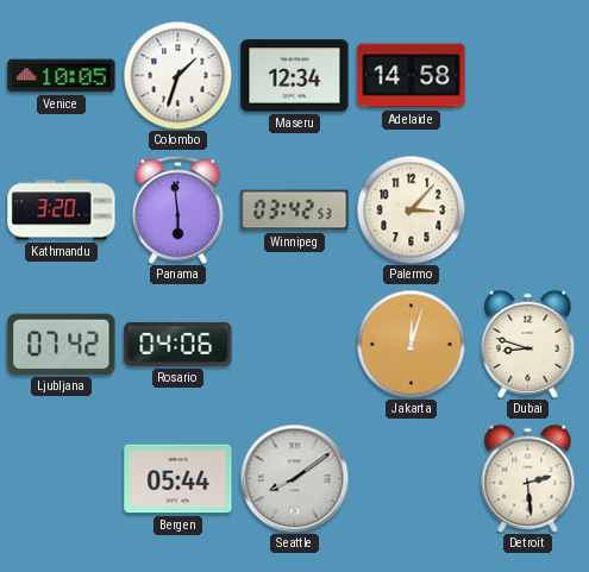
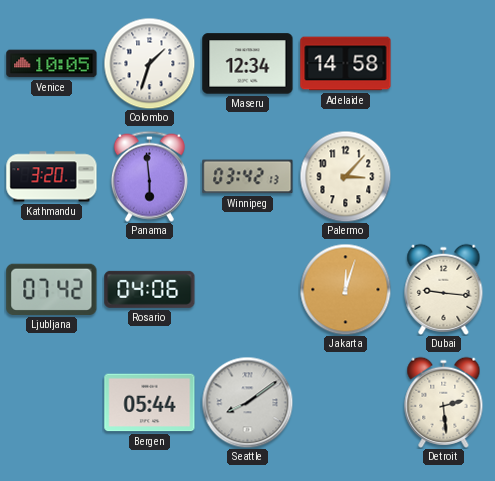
Winnipeg: 03:42:53 -> 03:42:13 (248, 177)
Dubai: 8:48 -> 9:16 (444, 289)
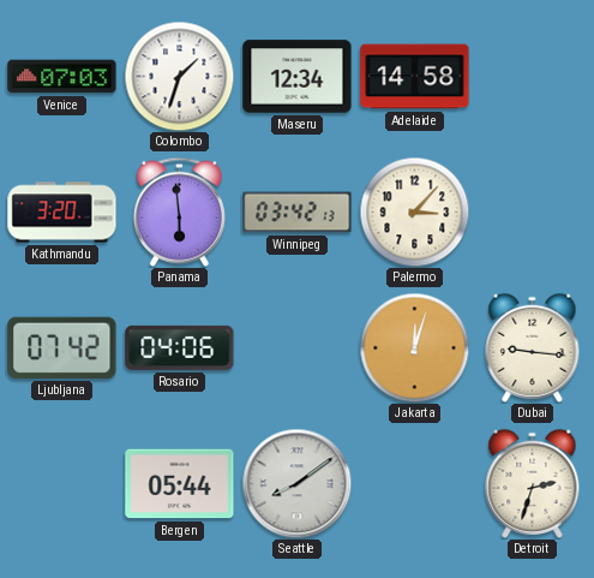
Venice: 10:05 -> 07:03 (62, 77)
Detroit: 2:29 -> 2:33 (533, 483)
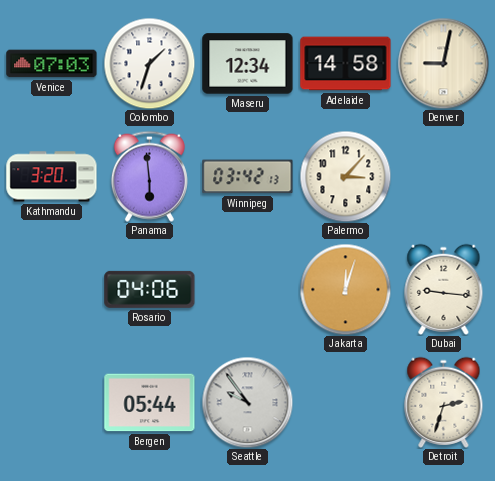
Denver: none -> 9:02 (443, 63)
Ljubljana: 07:42 -> none (62, 347)
Seattle: 8:09 -> 9:54 (247, 402)
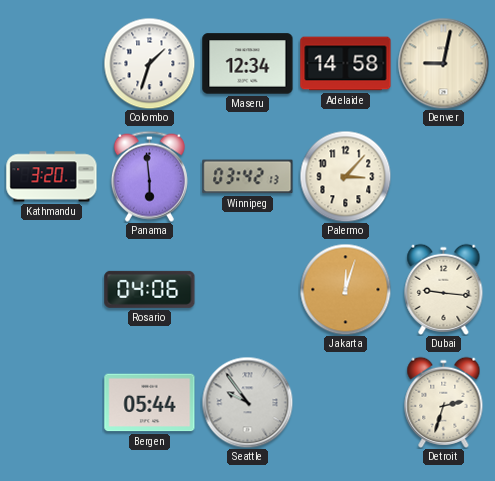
Venice: 07:03 -> none (52, 64)
